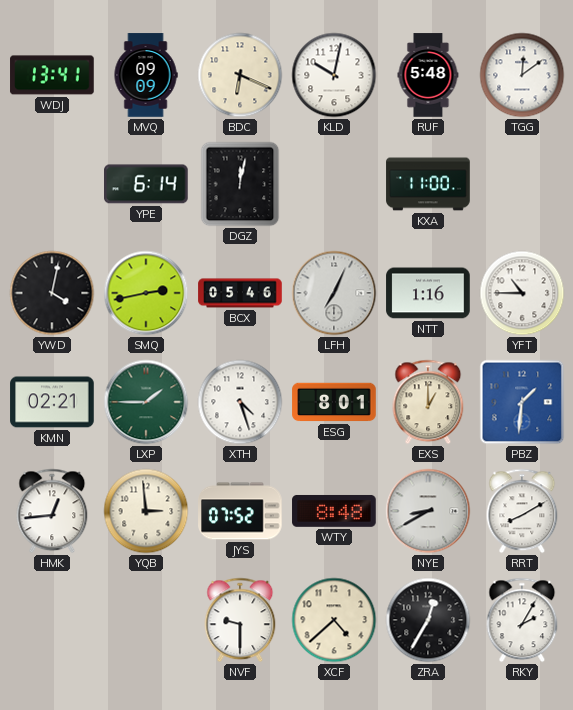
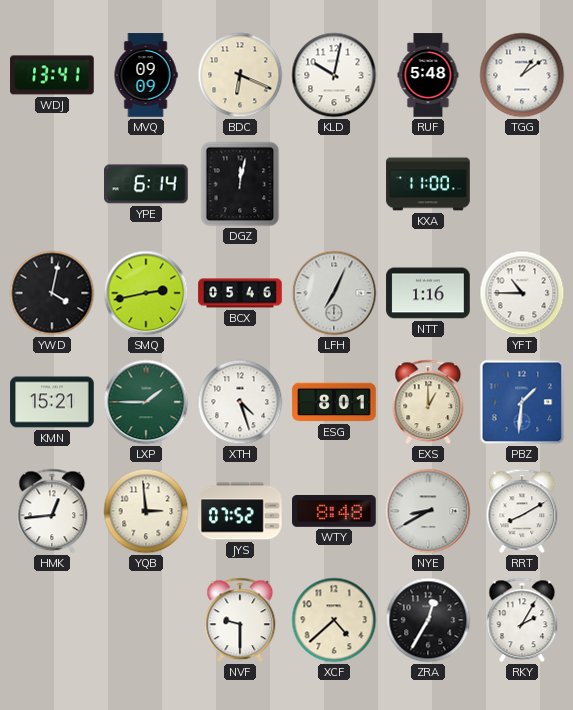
TGG: 12:09 -> 1:09 (522, 75)
KMN: 02:21 -> 15:21 (52, 402)
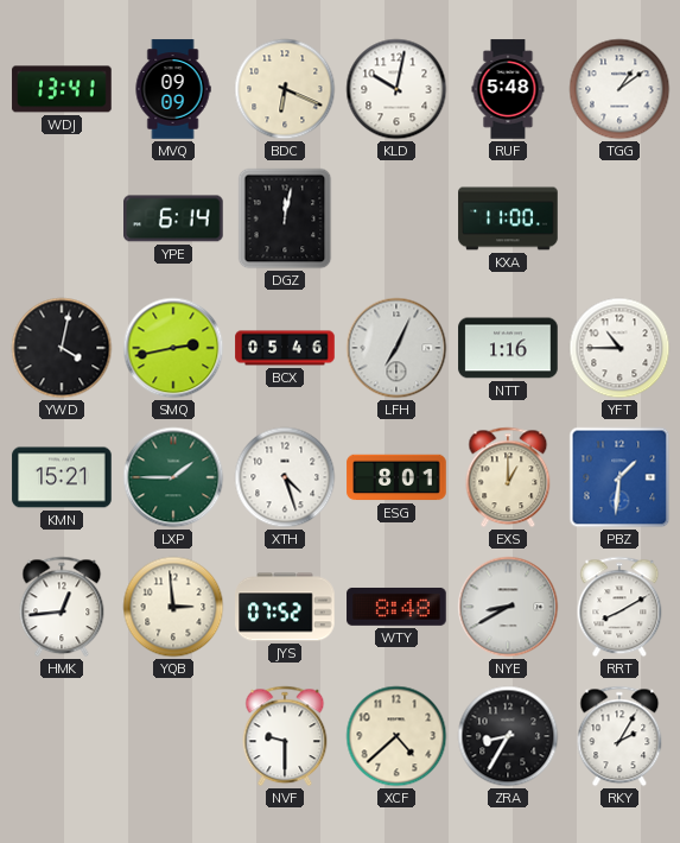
ZRA: 12:35 -> 8:35 (508, 736)
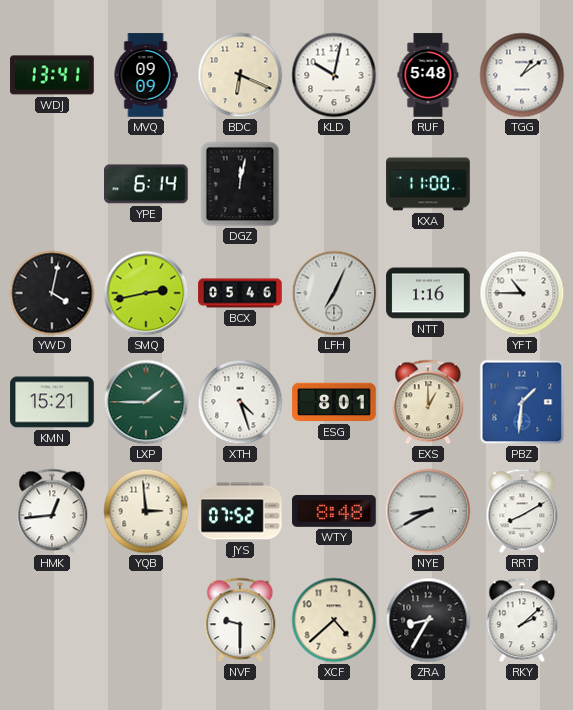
RKY: 2:05 -> 2:08 (522, 620)
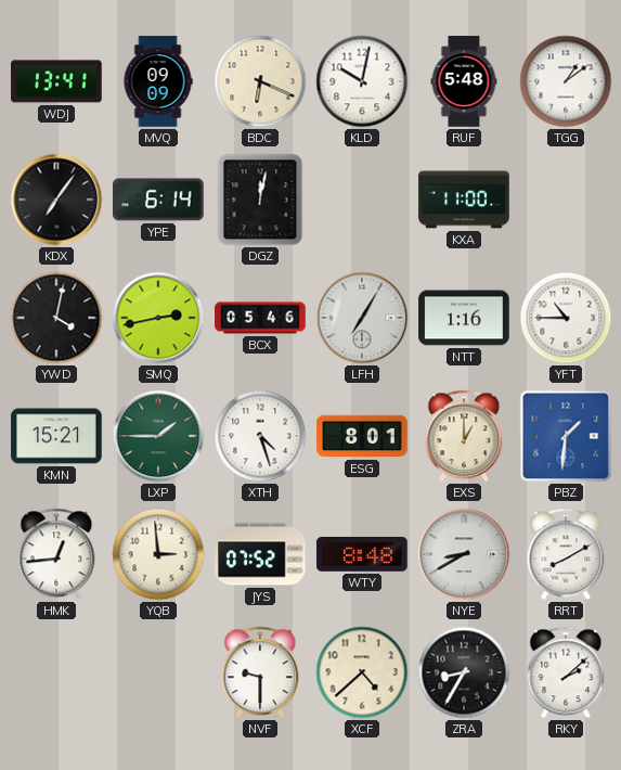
KDX: none -> 7:06 (56, 200)
LFH: 7:04 -> 7:05 (362, 318)
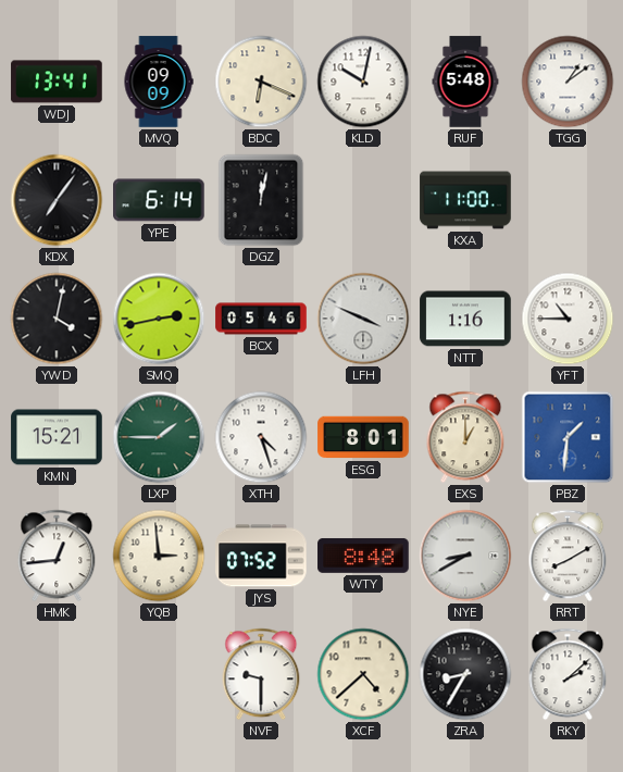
LFH: 7:05 -> 3:49 (363, 319)
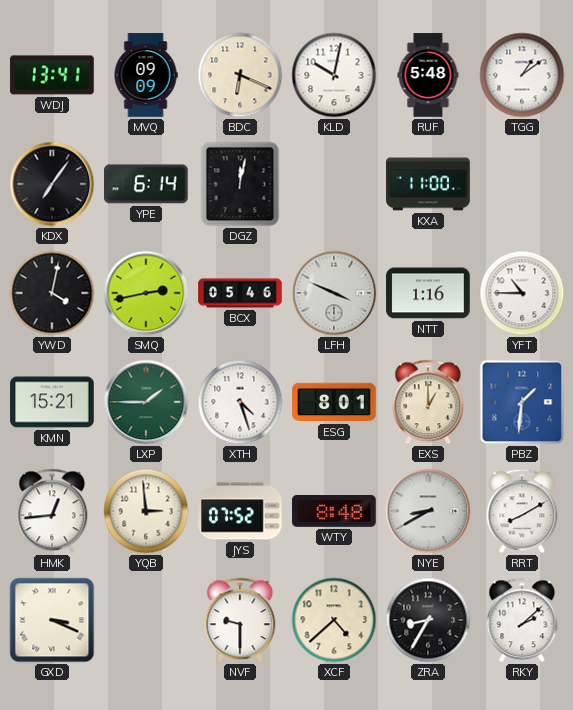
GXD: none -> 3:19 (52, 620)
